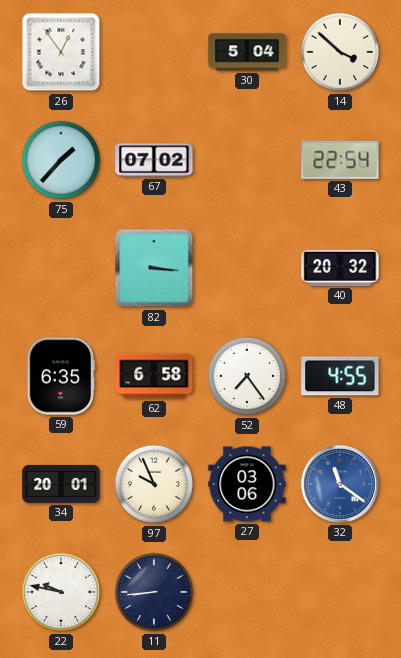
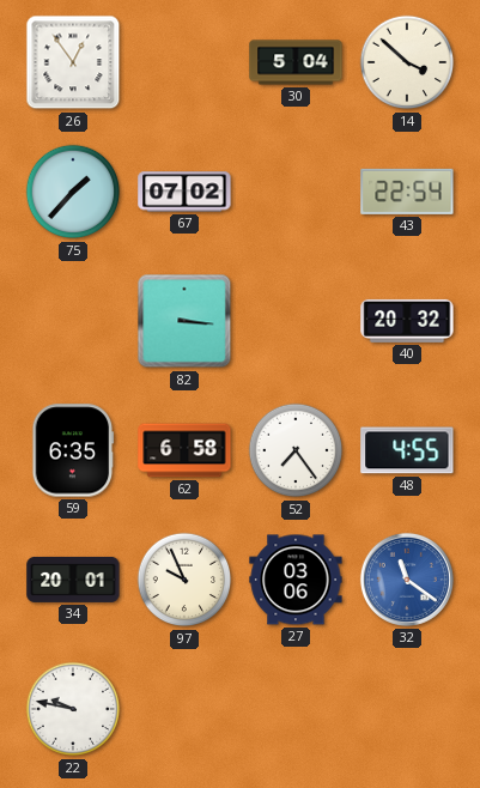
11: 8:44 -> none (154, 592)
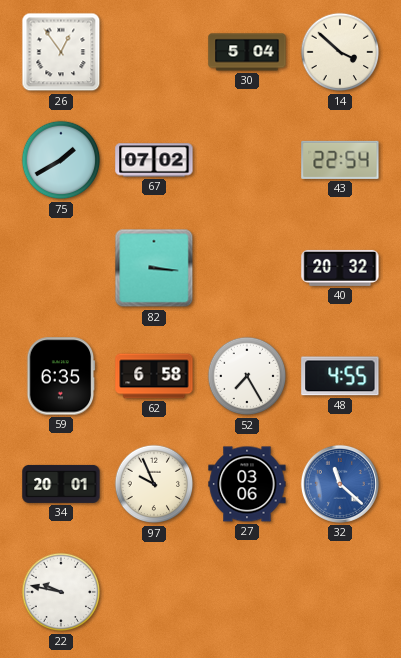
75: 1:37 -> 1:40 (61, 160)
52: 7:24 -> 7:25 (247, 376)
32: 11:21 -> 11:22 (340, 484)
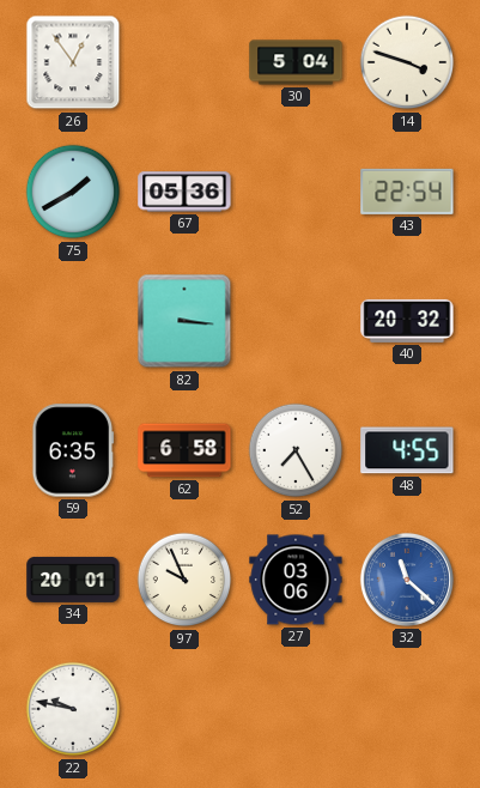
14: 3:52 -> 3:48 (407, 62)
67: 07:02 -> 05:36 (184, 192)
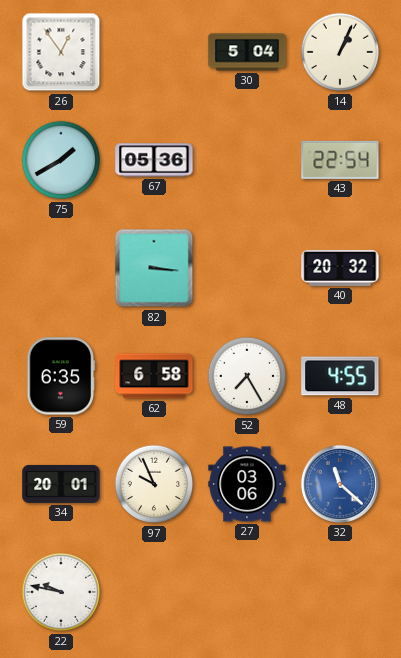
14: 3:48 -> 1:04 (340, 52)
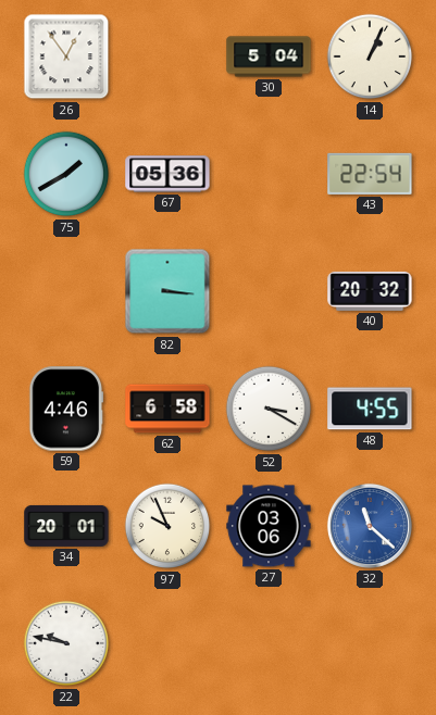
59: 6:35 -> 4:46 (66, 409)
52: 7:25 -> 3:20 (269, 409)
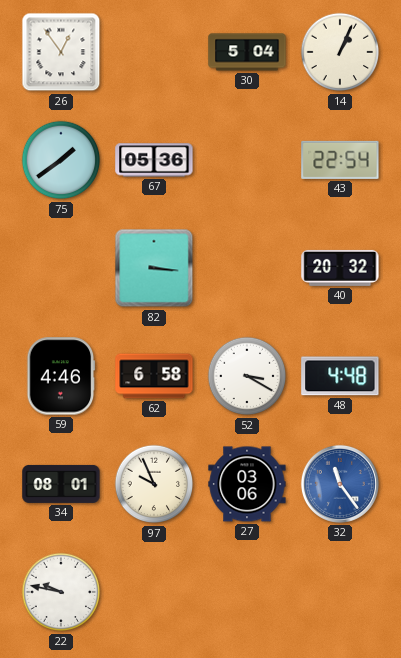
75: 1:40 -> 1:39 (61, 160)
48: 4:55 -> 4:48 (340, 376)
34: 20:01 -> 08:01 (61, 484)
32: 11:22 -> 11:24 (340, 484)
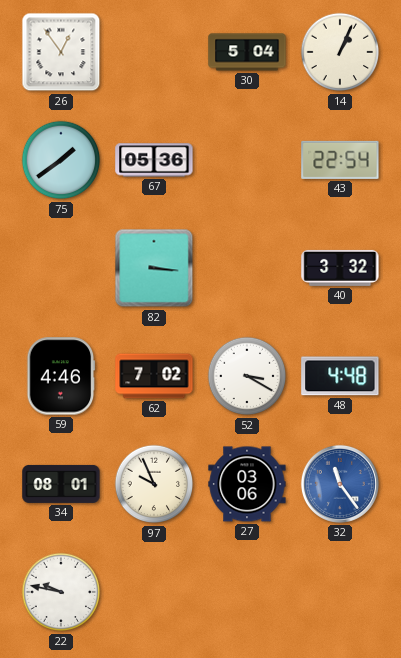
40: 20:32 -> 3:32 (340, 268)
62: 6:58 -> 7:02 (154, 376)
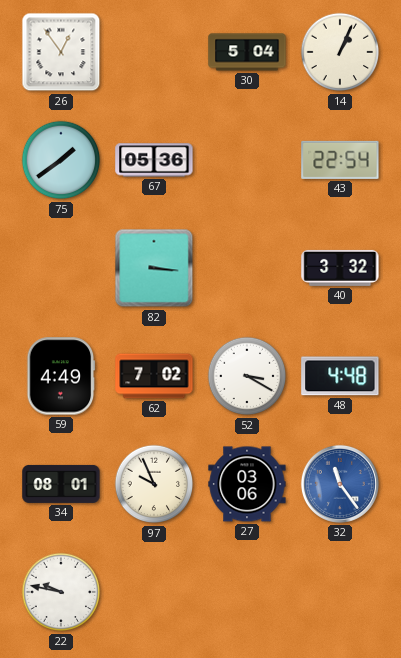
59: 4:46 -> 4:49 (61, 376)
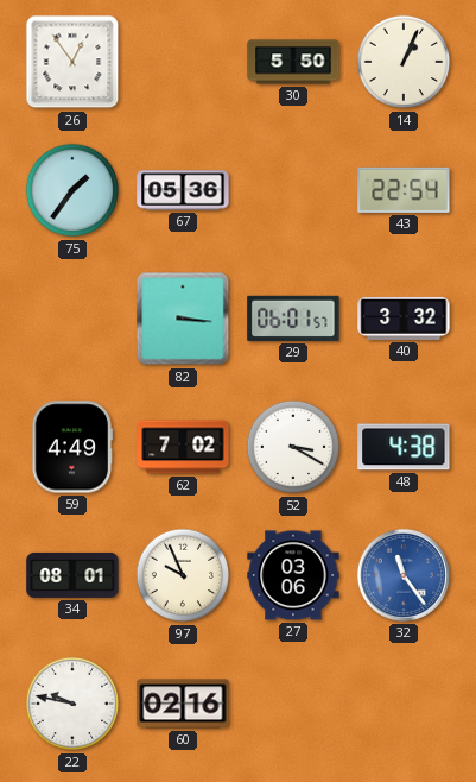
30: 5:04 -> 5:50 (293, 62)
75: 1:39 -> 1:36 (72, 190)
29: none -> 06:01 (293, 319)
48: 4:48 -> 4:38 (404, 447)
60: none -> 02:16 (183, 704)
